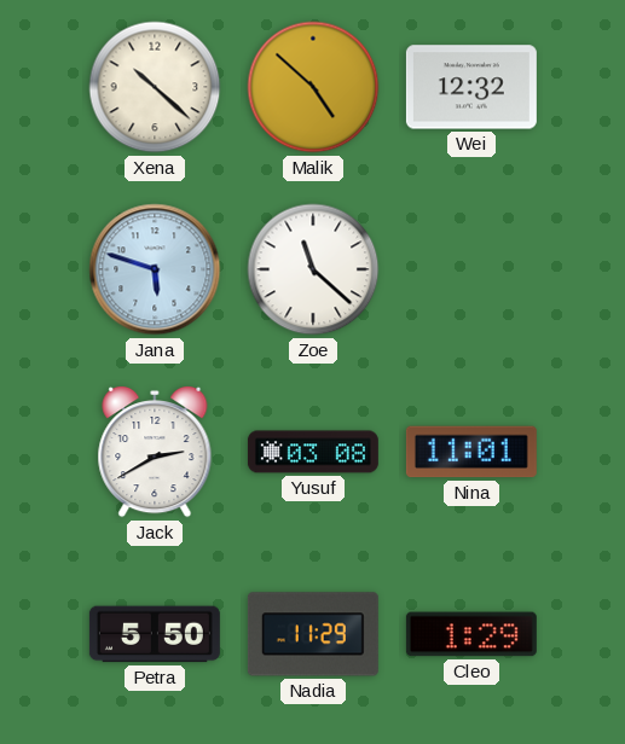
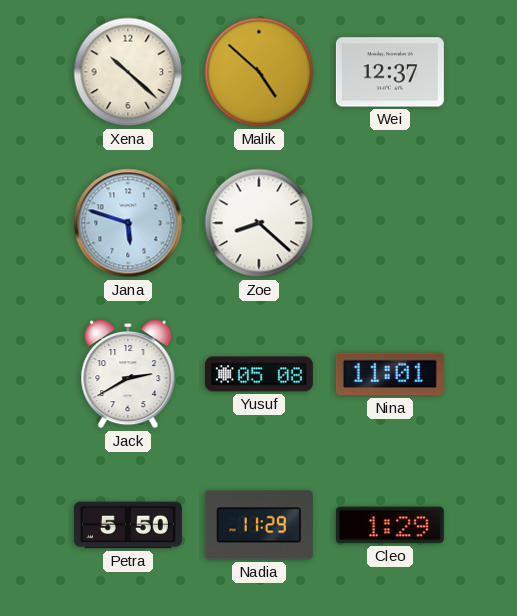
Wei: 12:32 -> 12:37 (390, 72)
Zoe: 11:22 -> 8:22 (259, 223)
Yusuf: 03:08 -> 05:08 (259, 374)
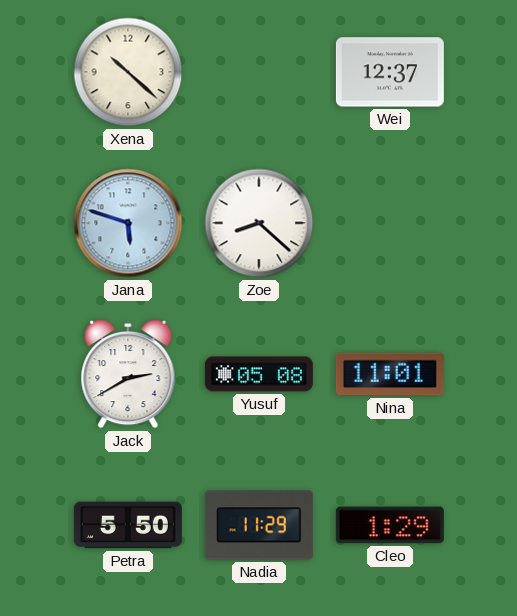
Malik: 4:52 -> none (259, 72)
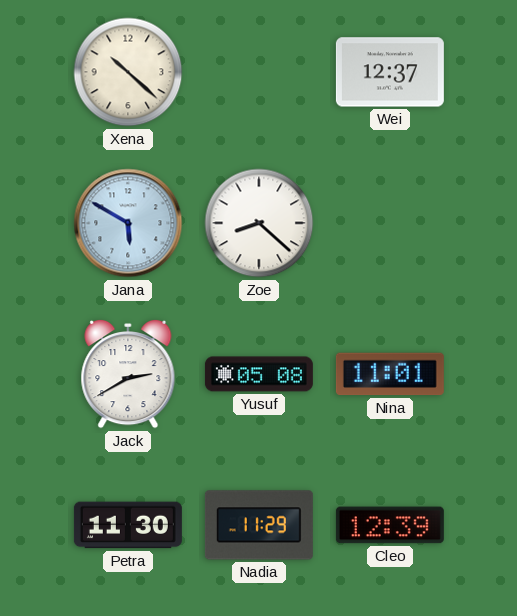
Jana: 5:48 -> 5:50 (128, 223)
Petra: 5:50 -> 11:30 (128, 525)
Cleo: 1:29 -> 12:39 (390, 525)
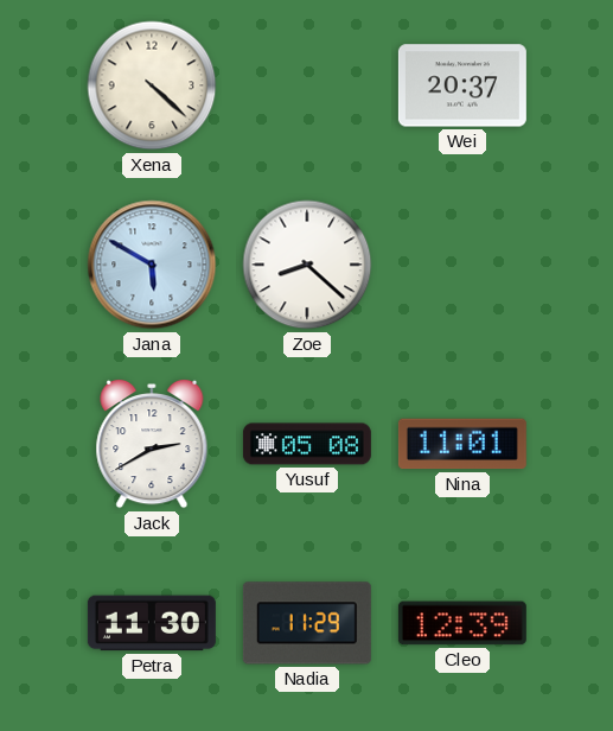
Xena: 10:22 -> 4:22 (152, 85)
Wei: 12:37 -> 20:37 (462, 85)
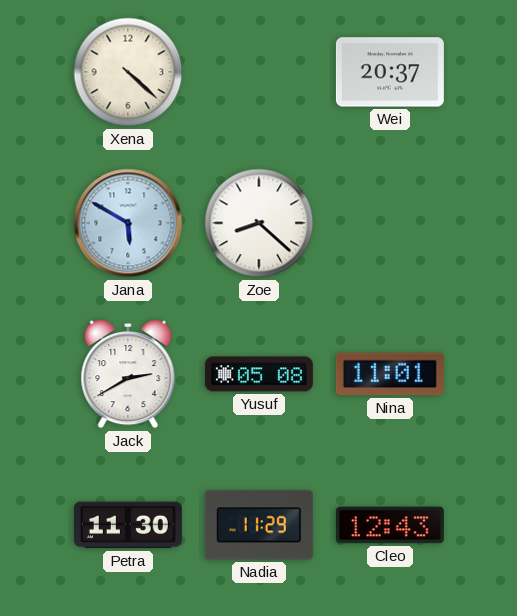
Cleo: 12:39 -> 12:43 (390, 525)
